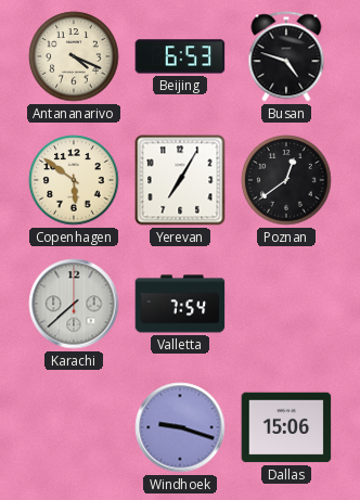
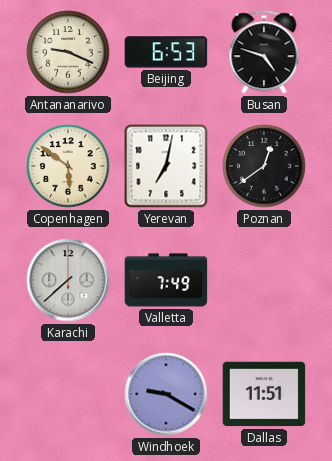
Antananarivo: 4:19 -> 9:19 (68, 52)
Yerevan: 7:05 -> 7:02 (166, 166)
Valletta: 7:54 -> 7:49 (166, 280)
Windhoek: 9:18 -> 9:20 (166, 394)
Dallas: 15:06 -> 11:51 (264, 394)
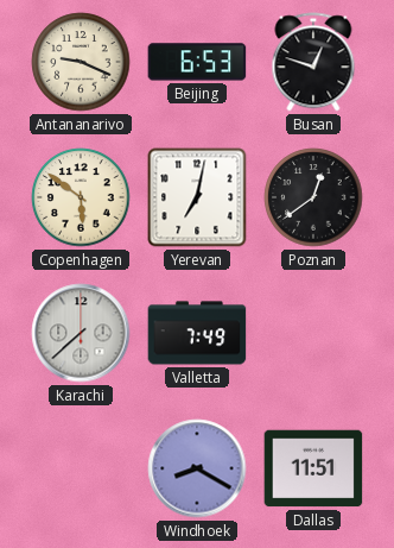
Busan: 4:48 -> 12:48 (313, 62)
Windhoek: 9:20 -> 8:20 (197, 468)
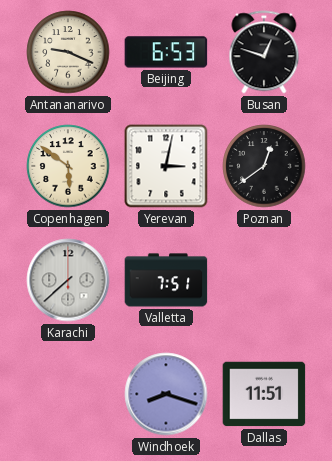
Yerevan: 7:02 -> 3:02 (166, 166)
Valletta: 7:49 -> 7:51 (166, 280)
Windhoek: 8:20 -> 8:18 (166, 394)
